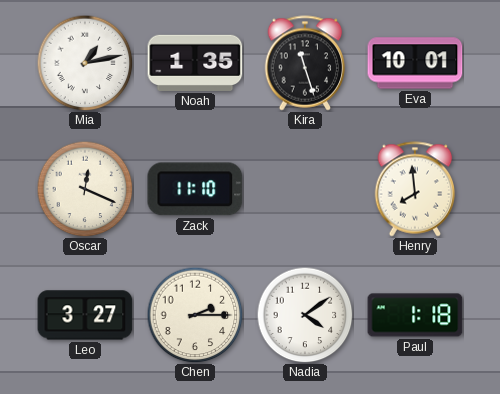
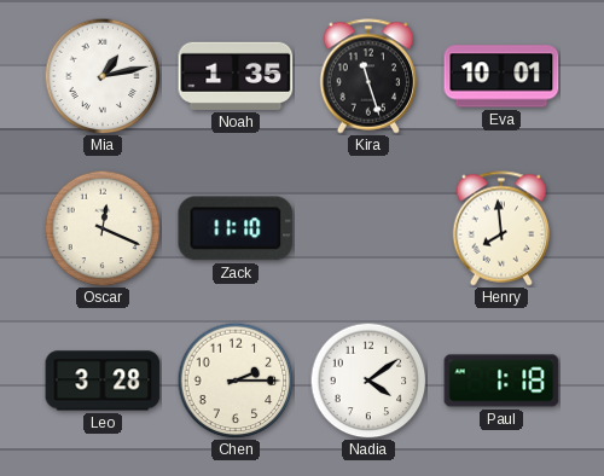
Leo: 3:27 -> 3:28 (103, 381)
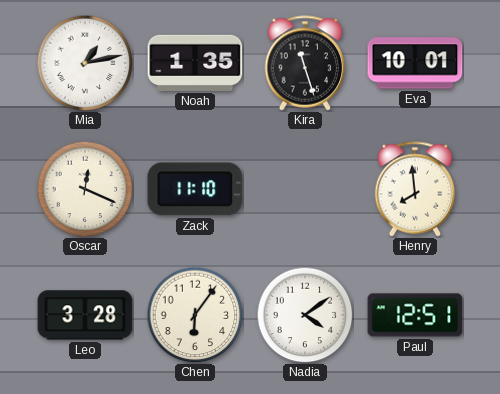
Chen: 2:15 -> 6:06 (195, 315)
Paul: 1:18 -> 12:51 (415, 315)
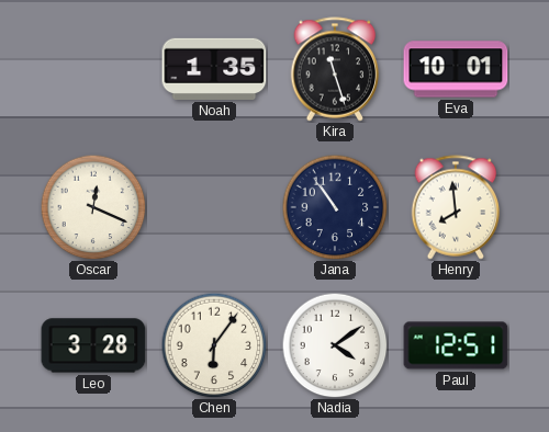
Mia: 1:13 -> none (85, 63)
Zack: 11:10 -> none (195, 189)
Jana: none -> 10:54 (335, 207)
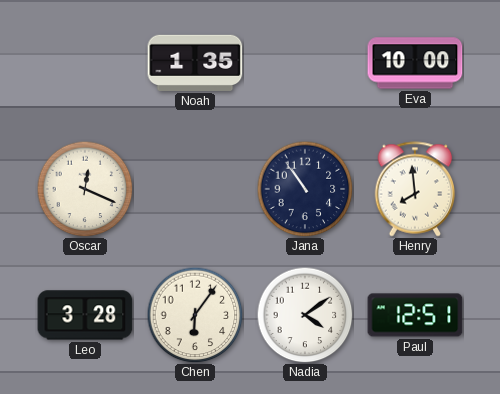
Kira: 11:27 -> none (335, 69)
Eva: 10:01 -> 10:00 (415, 63)
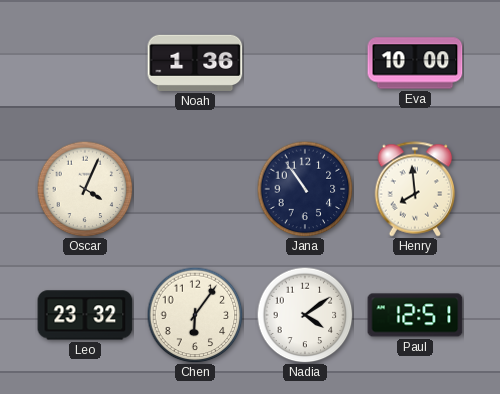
Noah: 1:35 -> 1:36 (195, 63)
Oscar: 12:19 -> 4:04 (85, 189)
Leo: 3:28 -> 23:32 (85, 315)
